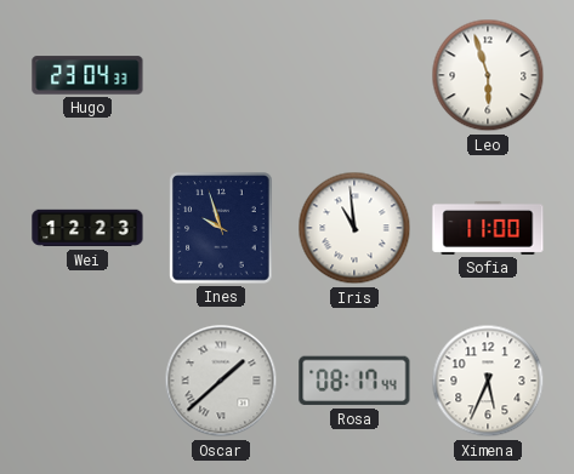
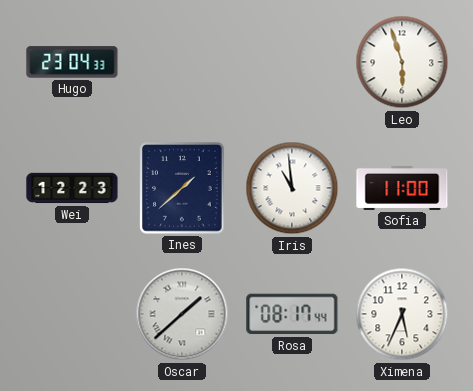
Ines: 9:57 -> 1:38 (182, 188)
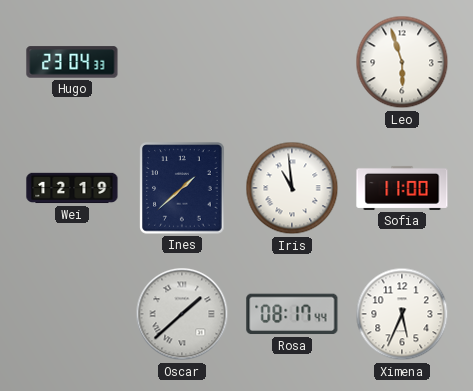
Wei: 12:23 -> 12:19 (72, 188)
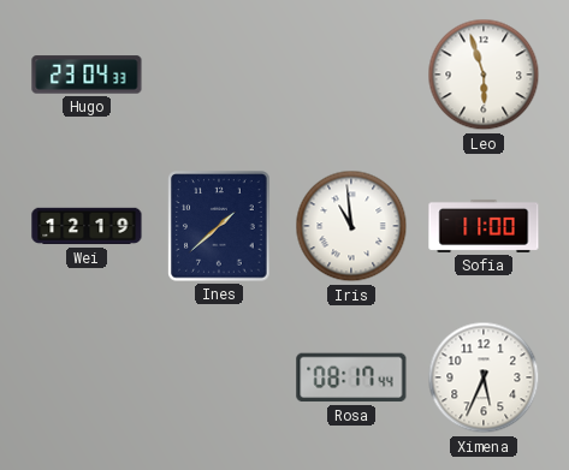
Oscar: 1:38 -> none (182, 314)
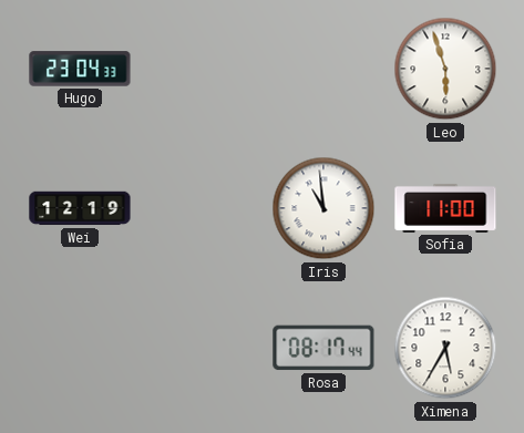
Ines: 1:38 -> none (219, 226)
Ximena: 5:34 -> 5:35 (445, 348)
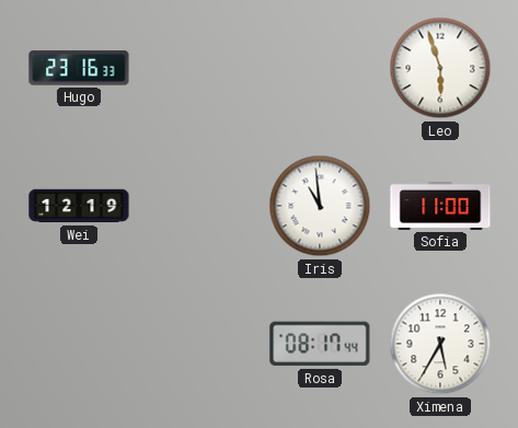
Hugo: 23:04 -> 23:16 (79, 68)
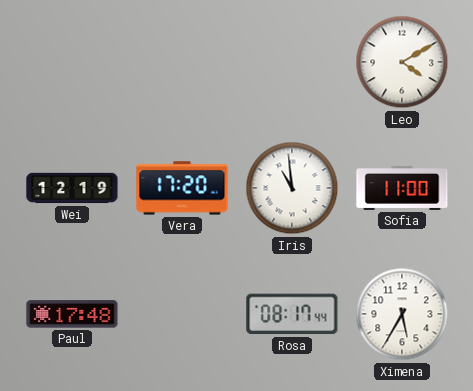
Hugo: 23:16 -> none (79, 68)
Leo: 5:57 -> 4:10 (402, 62)
Vera: none -> 17:20 (182, 188)
Paul: none -> 17:48 (72, 314)
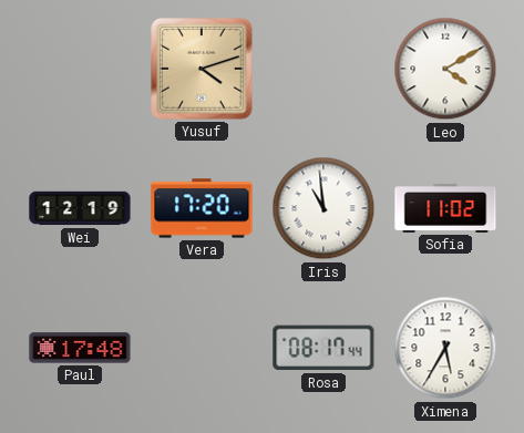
Yusuf: none -> 4:12 (202, 69)
Sofia: 11:00 -> 11:02 (445, 208)
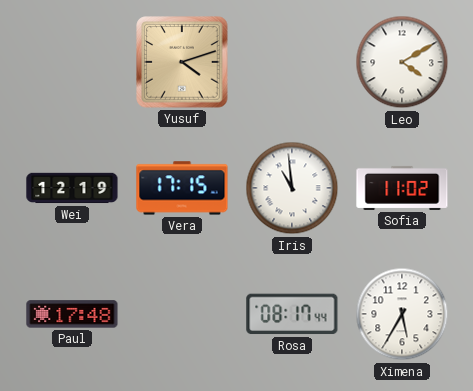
Vera: 17:20 -> 17:15 (182, 188)
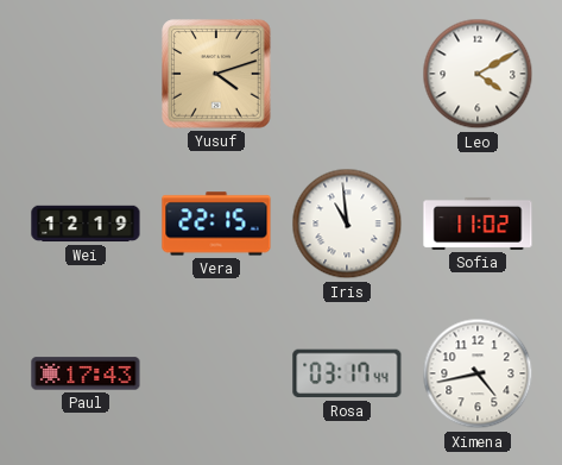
Vera: 17:15 -> 22:15 (216, 224)
Paul: 17:48 -> 17:43 (86, 373)
Rosa: 08:17 -> 03:17 (347, 373)
Ximena: 5:35 -> 4:43 (478, 373)
